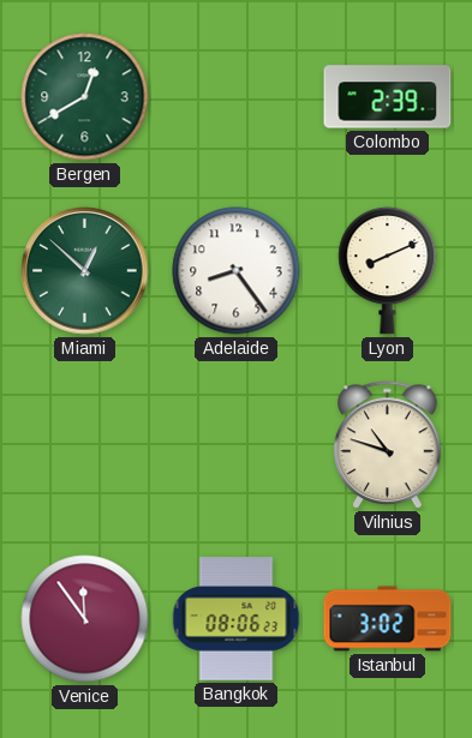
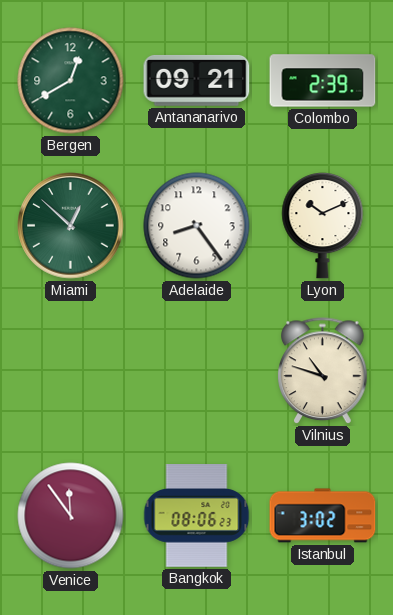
Antananarivo: none -> 09:21 (197, 81)
Lyon: 8:11 -> 10:11 (323, 226)
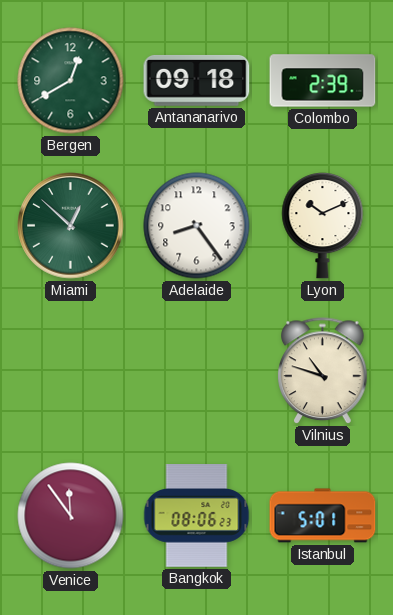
Antananarivo: 09:21 -> 09:18 (197, 81)
Istanbul: 3:02 -> 5:01 (323, 516)
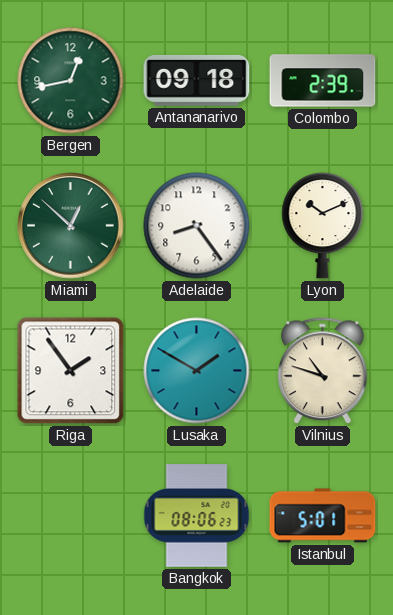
Bergen: 12:40 -> 12:43 (71, 81)
Riga: none -> 1:54 (71, 371)
Lusaka: none -> 1:50 (197, 371)
Venice: 11:54 -> none (71, 516)
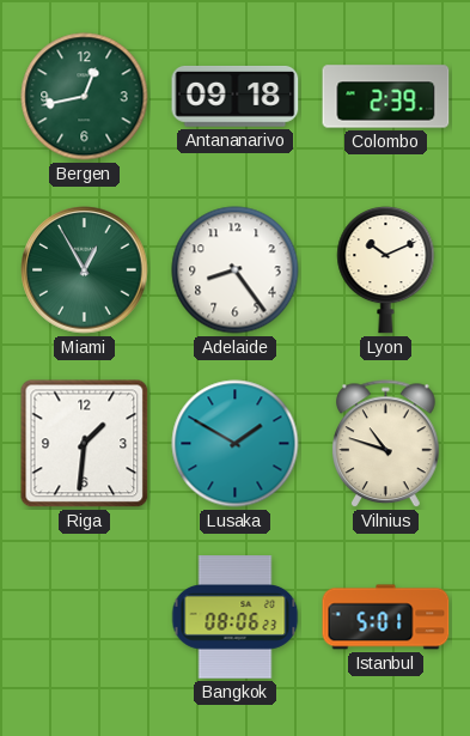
Miami: 12:52 -> 12:55 (85, 270)
Riga: 1:54 -> 1:31 (85, 444)
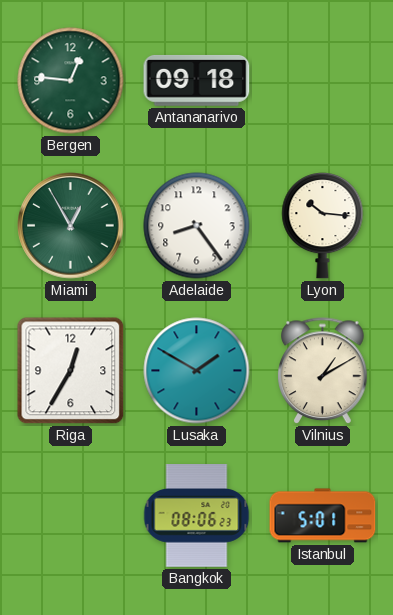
Bergen: 12:43 -> 12:46 (71, 81)
Colombo: 2:39 -> none (386, 97)
Lyon: 10:11 -> 10:16 (323, 226)
Riga: 1:31 -> 12:35 (71, 371)
Vilnius: 10:48 -> 1:10 (323, 371)
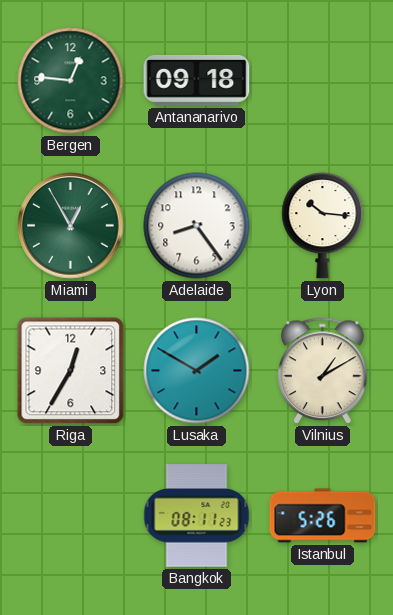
Bangkok: 08:06 -> 08:11 (197, 516)
Istanbul: 5:01 -> 5:26 (323, 516)
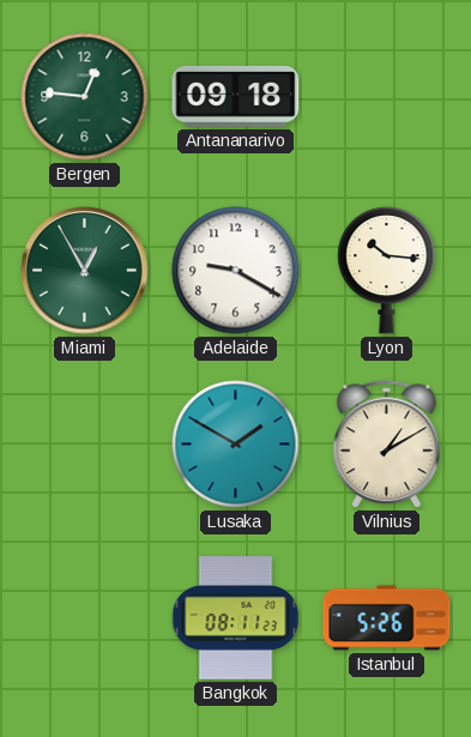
Adelaide: 8:24 -> 9:20 (236, 271)
Riga: 12:35 -> none (71, 371)
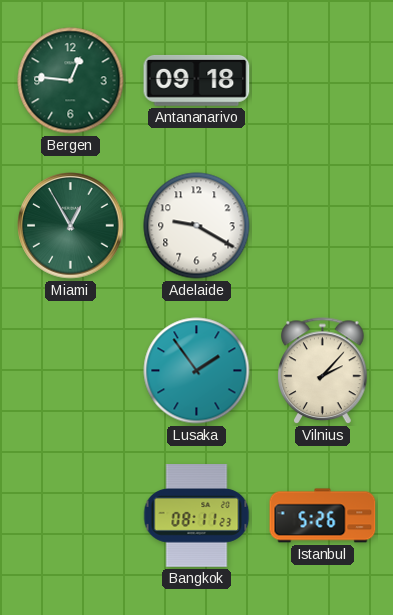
Lyon: 10:16 -> none (387, 271)
Lusaka: 1:50 -> 1:54 (197, 371)
Vilnius: 1:10 -> 2:07 (323, 371)
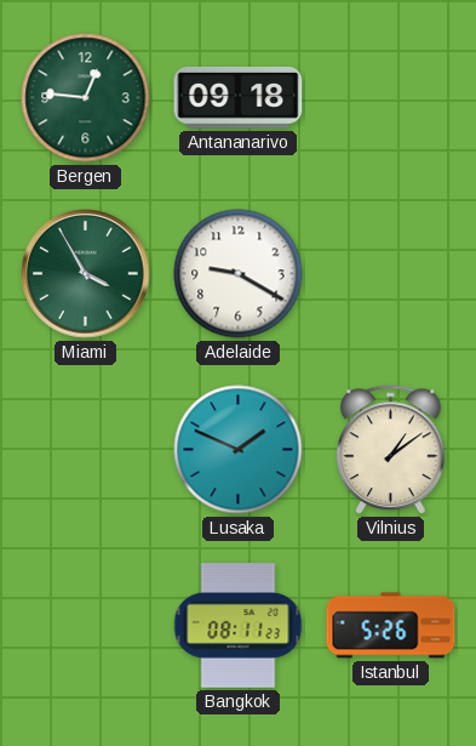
Miami: 12:55 -> 3:55 (86, 274)
Lusaka: 1:54 -> 1:49 (239, 450)
Vilnius: 2:07 -> 1:09 (391, 450)
